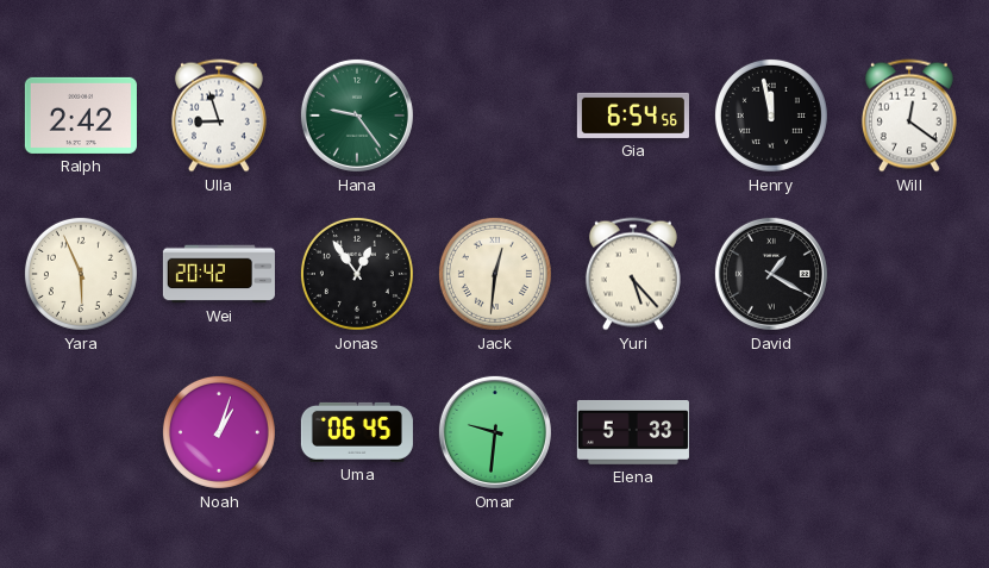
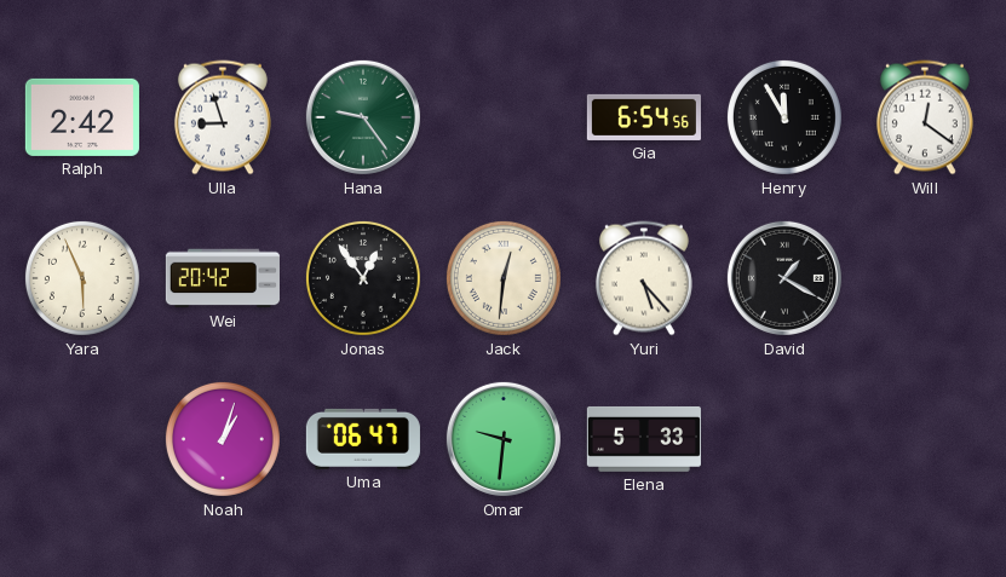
Henry: 11:58 -> 11:55 (784, 117)
Uma: 06:45 -> 06:47 (363, 439)
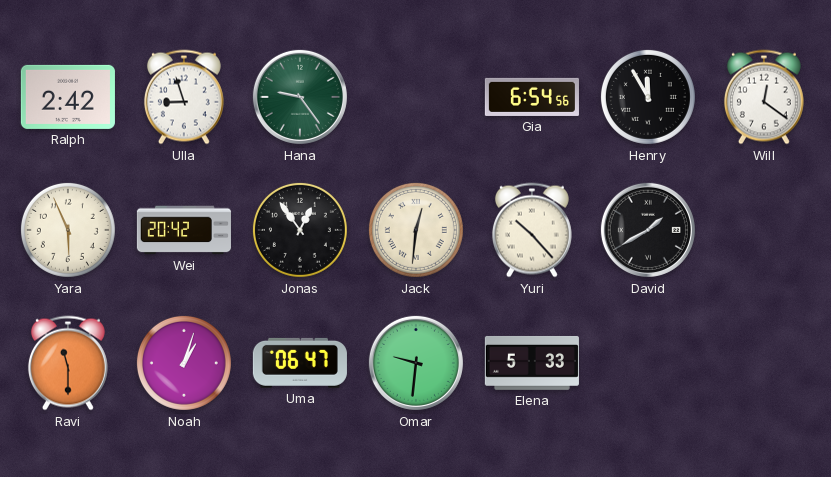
Yuri: 5:23 -> 10:23 (532, 230)
David: 1:20 -> 1:40 (648, 230)
Ravi: none -> 11:30 (68, 363)
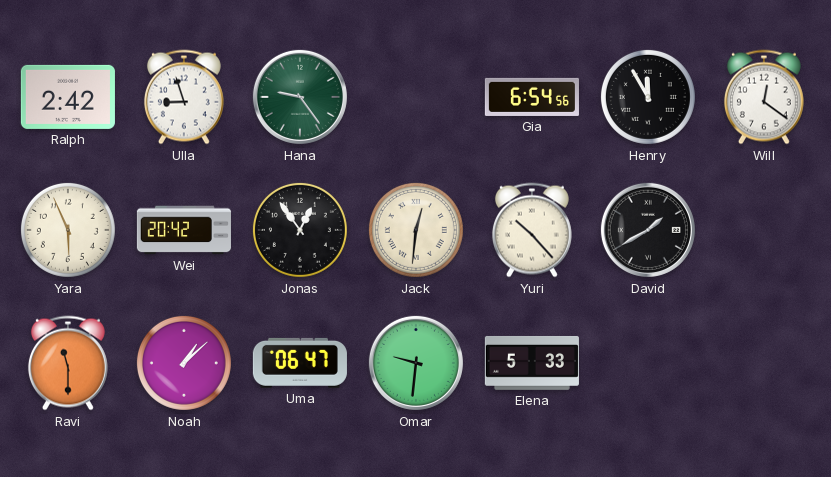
Noah: 1:03 -> 1:08 (184, 363)
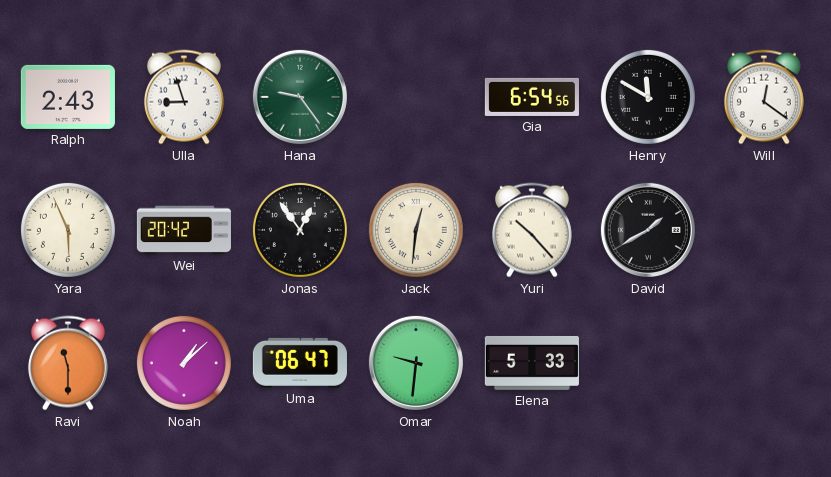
Ralph: 2:42 -> 2:43 (68, 97)
Henry: 11:55 -> 11:50 (648, 97)
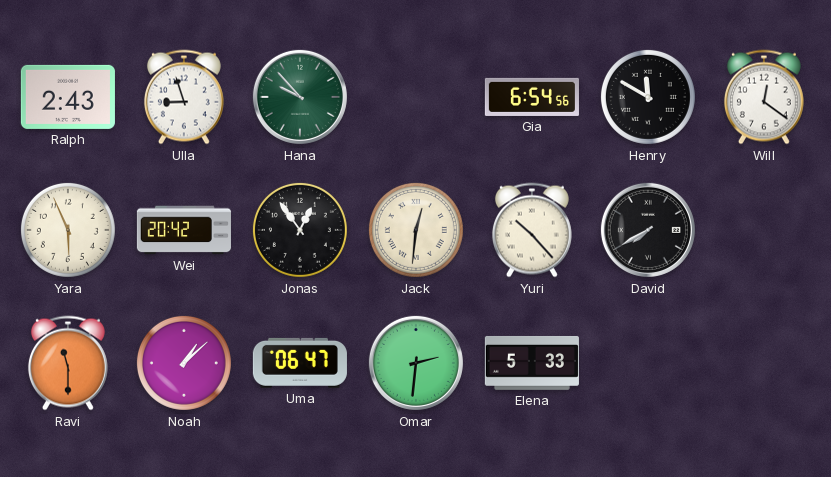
Hana: 9:24 -> 9:53 (300, 97)
David: 1:40 -> 7:40 (648, 230)
Omar: 9:31 -> 2:31 (416, 363)
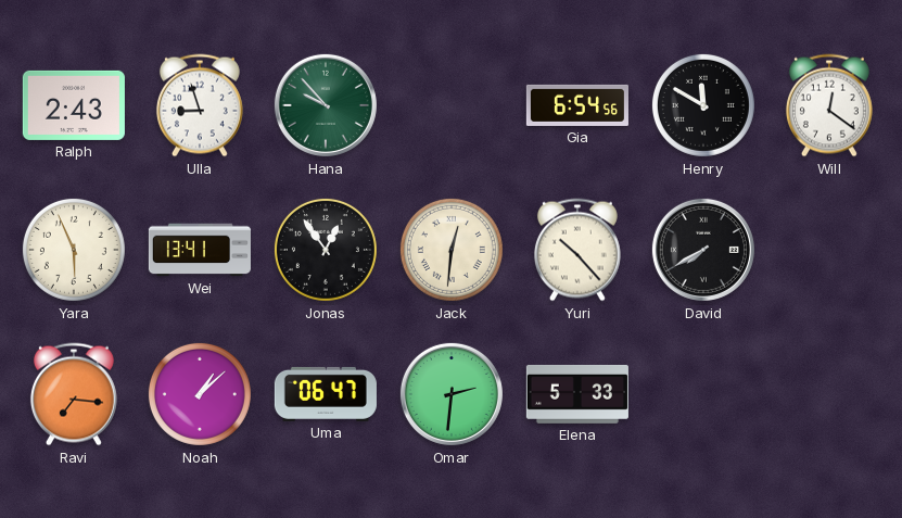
Wei: 20:42 -> 13:41 (200, 250)
Ravi: 11:30 -> 7:16 (74, 394)
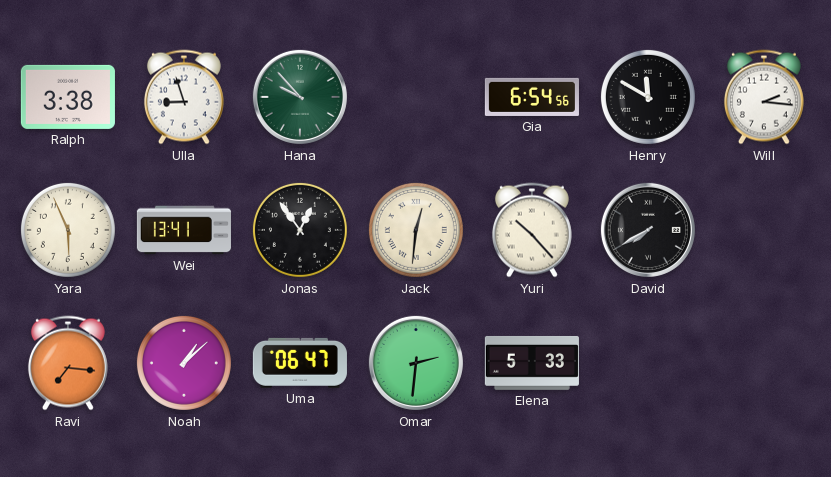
Ralph: 2:43 -> 3:38 (68, 97)
Will: 12:21 -> 2:16 (764, 97)
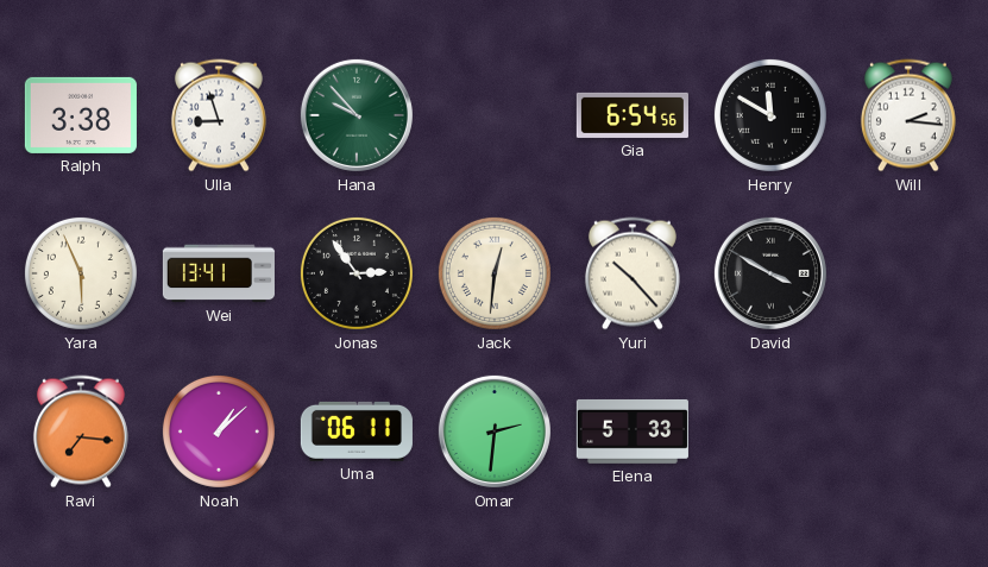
Jonas: 12:54 -> 2:54 (357, 273)
David: 7:40 -> 3:50 (770, 273)
Uma: 06:47 -> 06:11 (357, 431)
